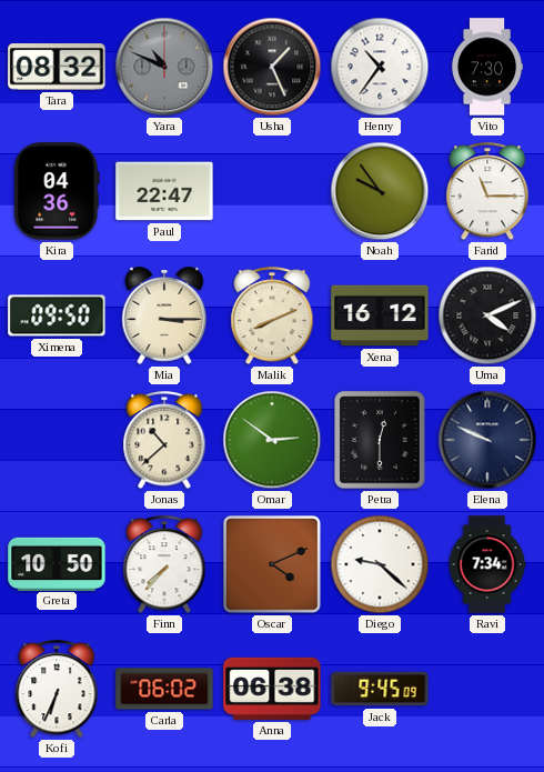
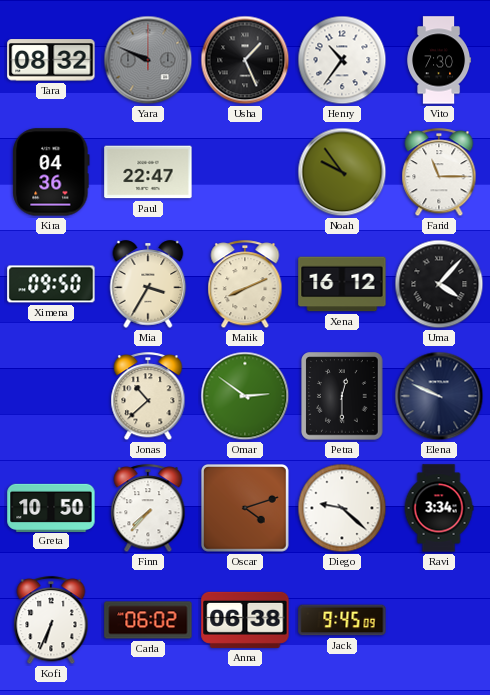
Yara: 10:49 -> 9:49 (148, 60)
Mia: 3:15 -> 3:35 (148, 284)
Uma: 4:11 -> 4:07 (439, 284)
Oscar: 4:11 -> 4:12 (246, 509)
Ravi: 7:34 -> 3:34 (439, 508)
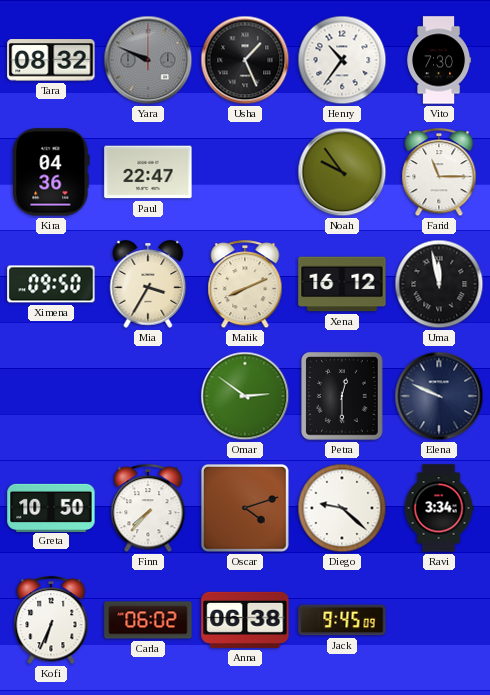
Uma: 4:07 -> 11:58 (439, 284)
Jonas: 10:38 -> none (148, 397)
